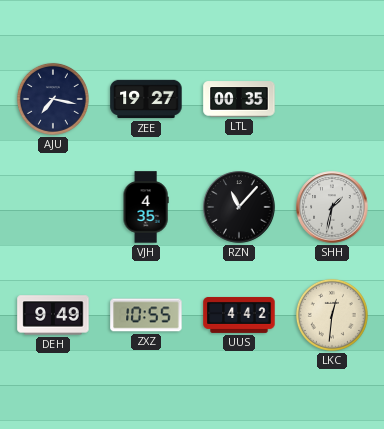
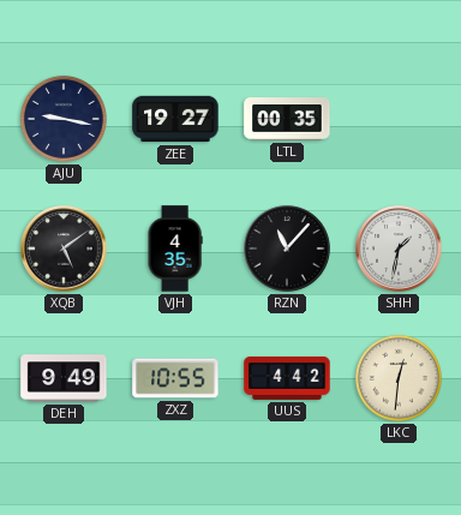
AJU: 7:17 -> 9:17 (64, 119)
XQB: none -> 5:09 (64, 248)
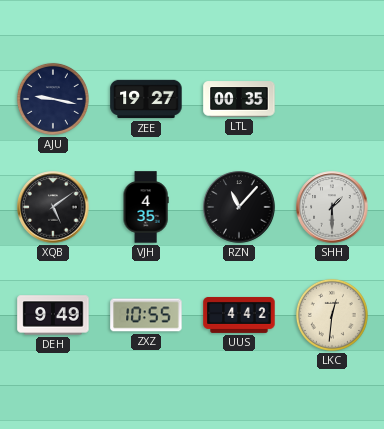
SHH: 1:32 -> 1:30 (332, 207)
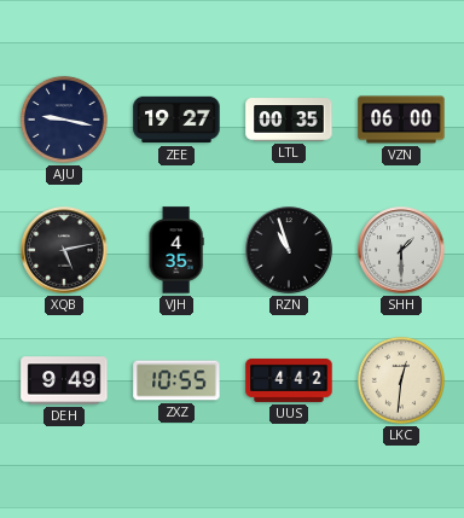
VZN: none -> 06:00 (401, 120)
XQB: 5:09 -> 5:13 (64, 250)
RZN: 11:07 -> 10:57 (289, 250)
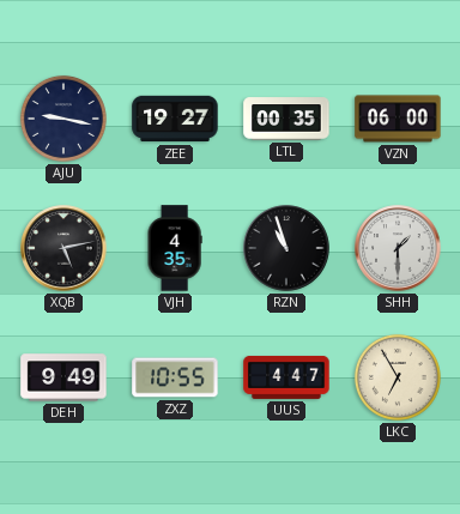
UUS: 4:42 -> 4:47 (286, 377)
LKC: 12:31 -> 6:55 (398, 377)
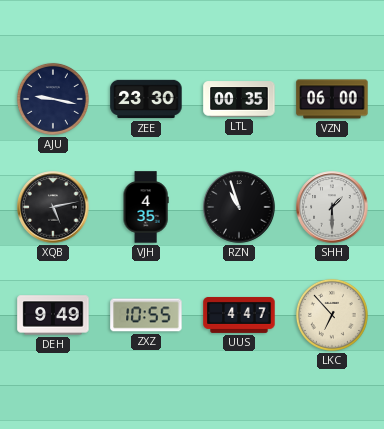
ZEE: 19:27 -> 23:30 (146, 99)
LKC: 6:55 -> 6:53 (332, 315)
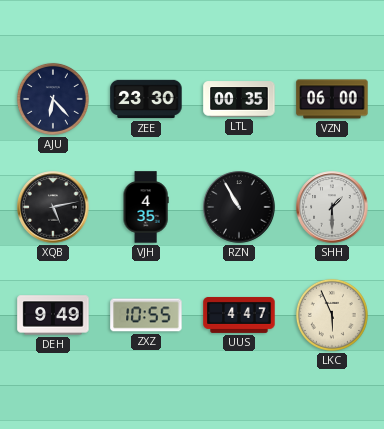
AJU: 9:17 -> 6:23 (53, 99)
RZN: 10:57 -> 10:55 (239, 207)
LKC: 6:53 -> 5:56 (332, 315)
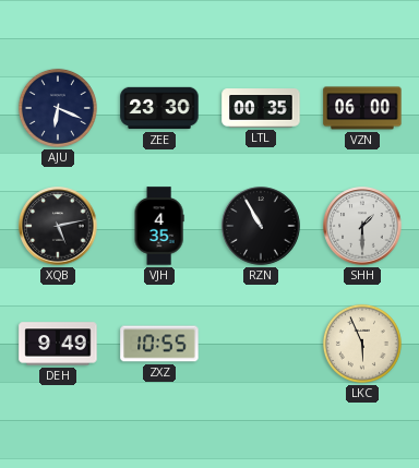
AJU: 6:23 -> 6:19 (58, 108)
UUS: 4:47 -> none (239, 315)
